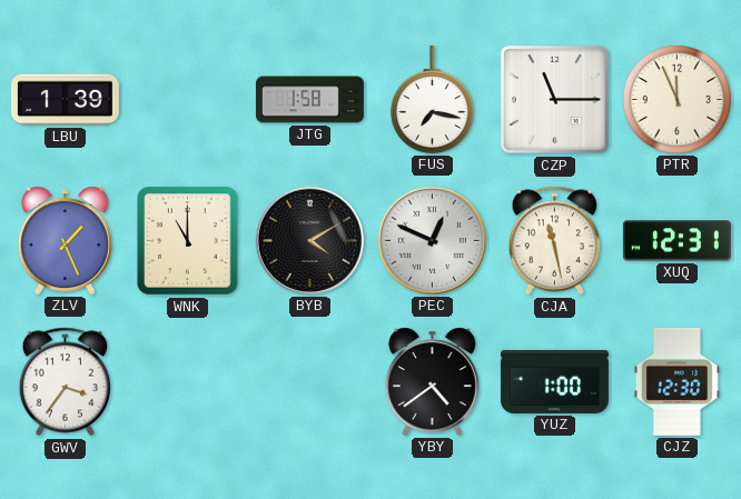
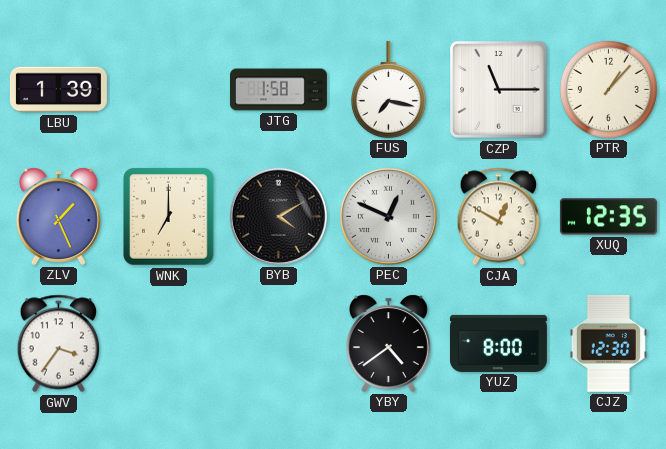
PTR: 11:56 -> 1:07 (608, 89)
WNK: 11:00 -> 7:00 (169, 217)
CJA: 11:28 -> 12:50 (499, 217)
XUQ: 12:31 -> 12:35 (608, 217)
YUZ: 1:00 -> 8:00 (498, 343)
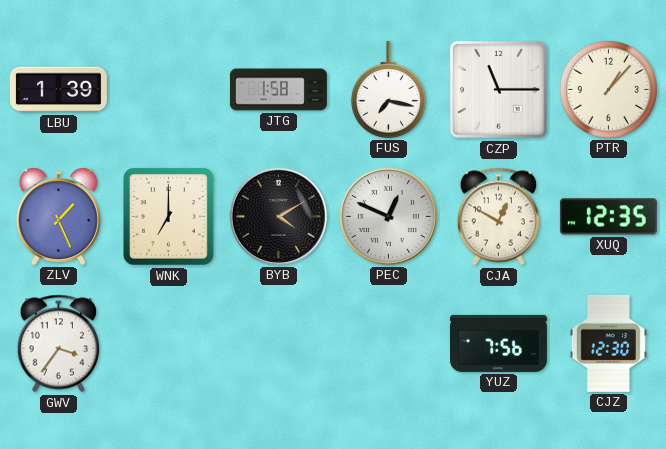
YBY: 4:39 -> none (388, 343)
YUZ: 8:00 -> 7:56 (498, 343)
